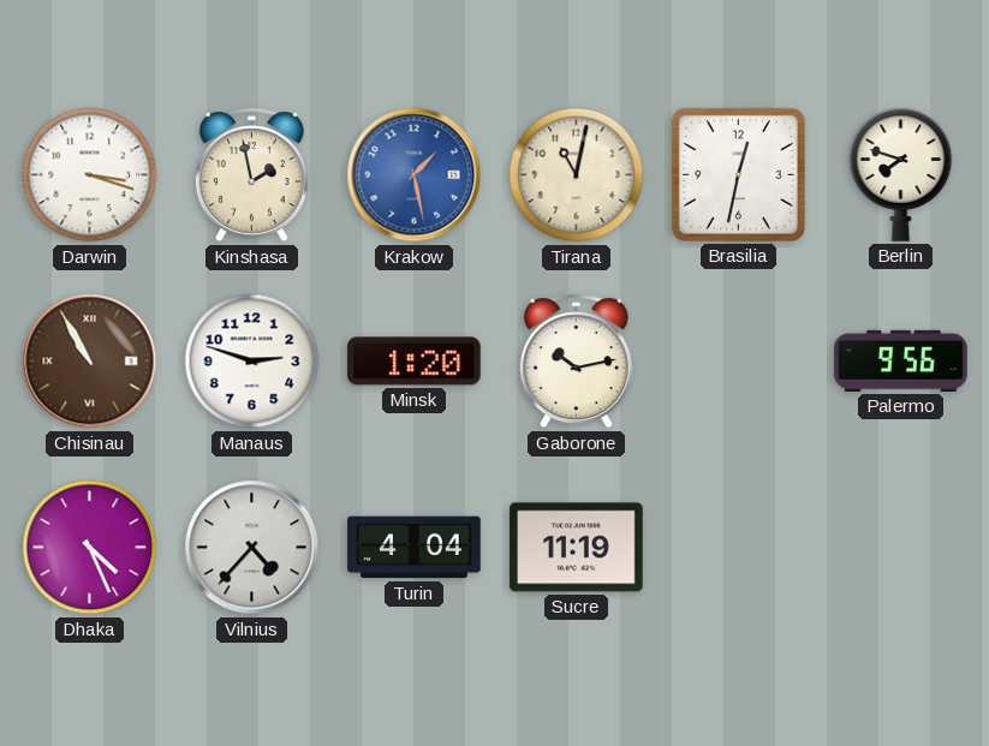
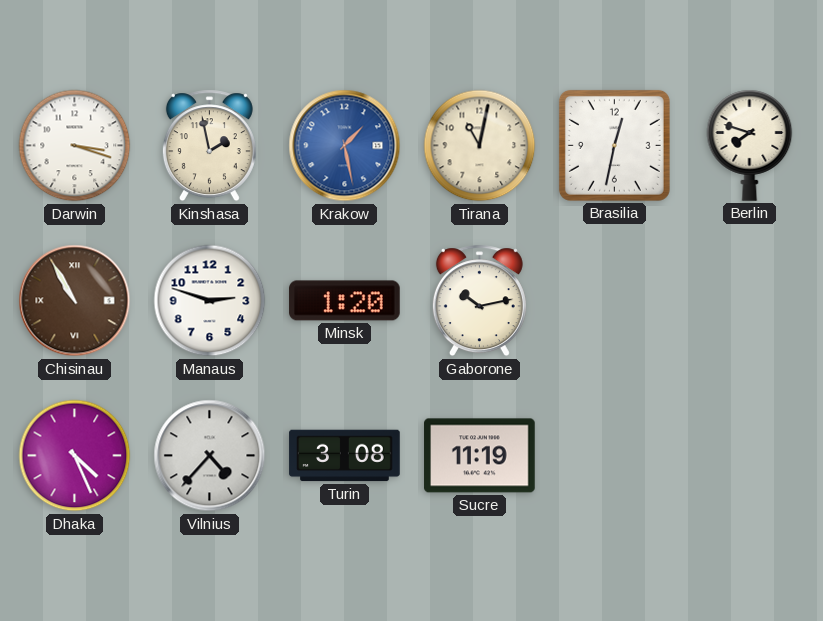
Palermo: 9:56 -> none (901, 360)
Turin: 4:04 -> 3:08 (345, 456)
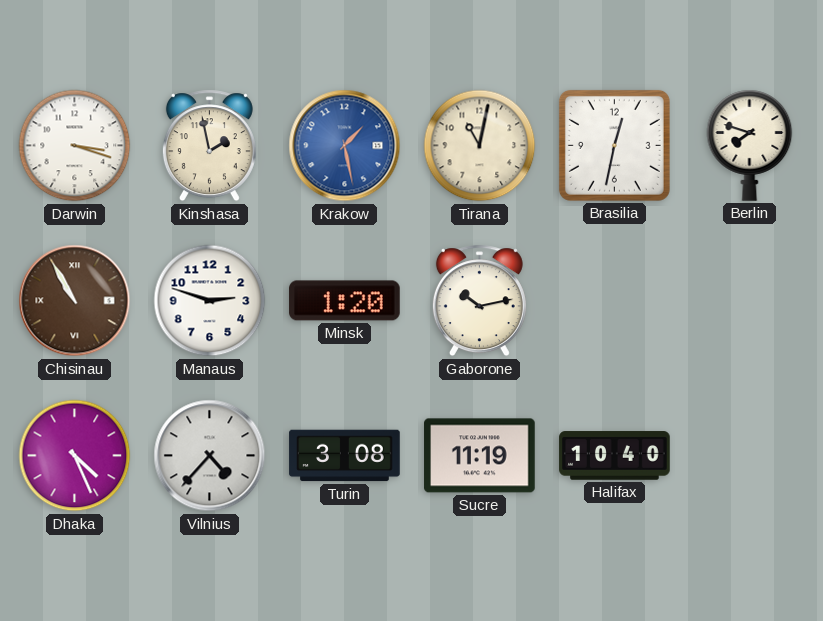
Halifax: none -> 10:40 (615, 456)
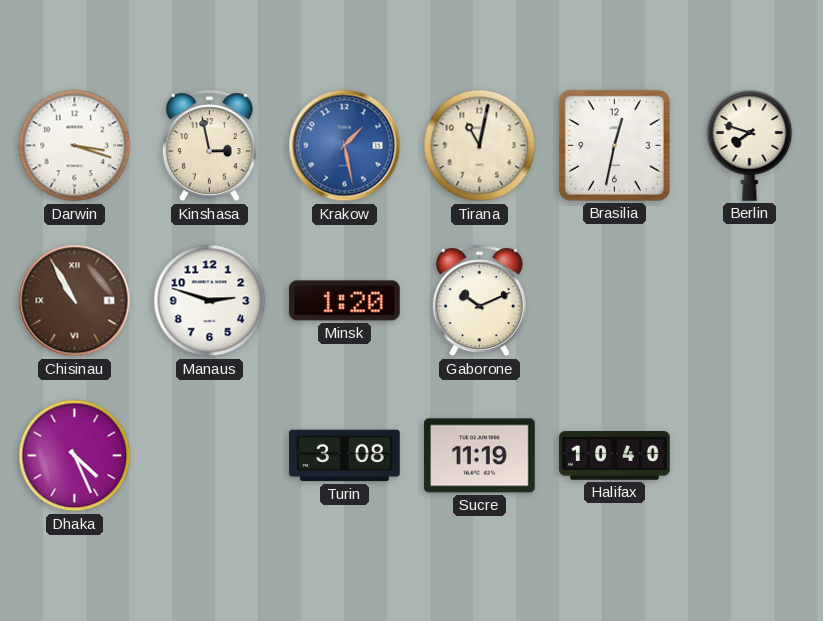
Kinshasa: 1:58 -> 2:58 (209, 146)
Gaborone: 10:13 -> 10:11 (479, 301)
Vilnius: 4:37 -> none (210, 456)
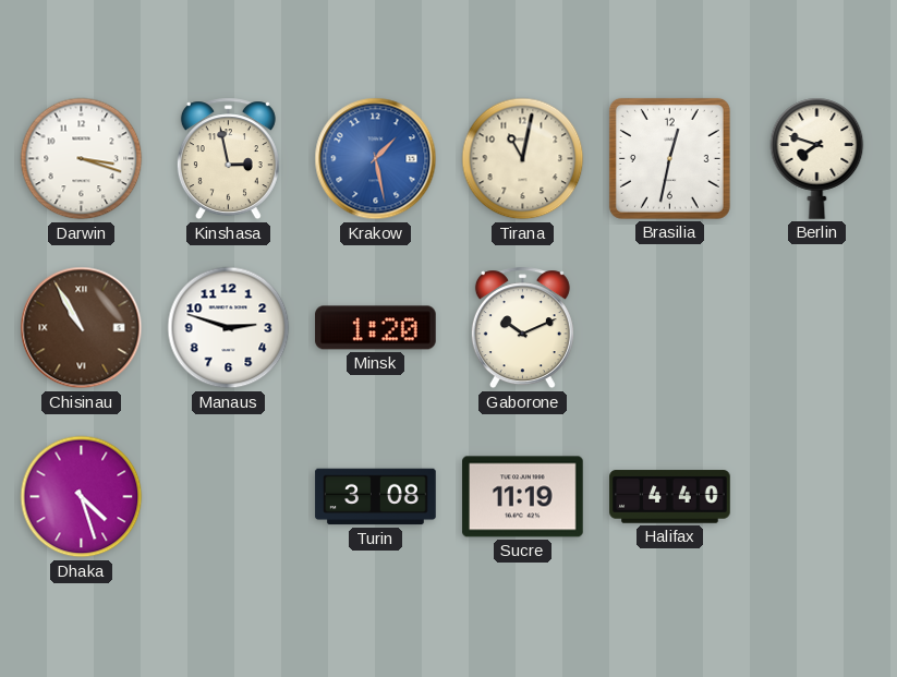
Dhaka: 4:26 -> 4:27 (82, 497)
Halifax: 10:40 -> 4:40 (670, 497)
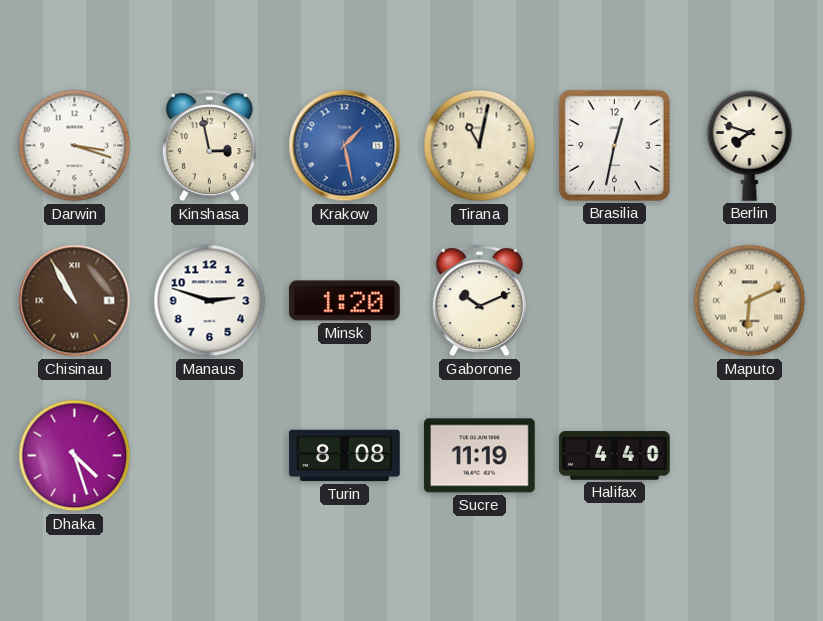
Maputo: none -> 6:11 (750, 301)
Turin: 3:08 -> 8:08 (345, 456)
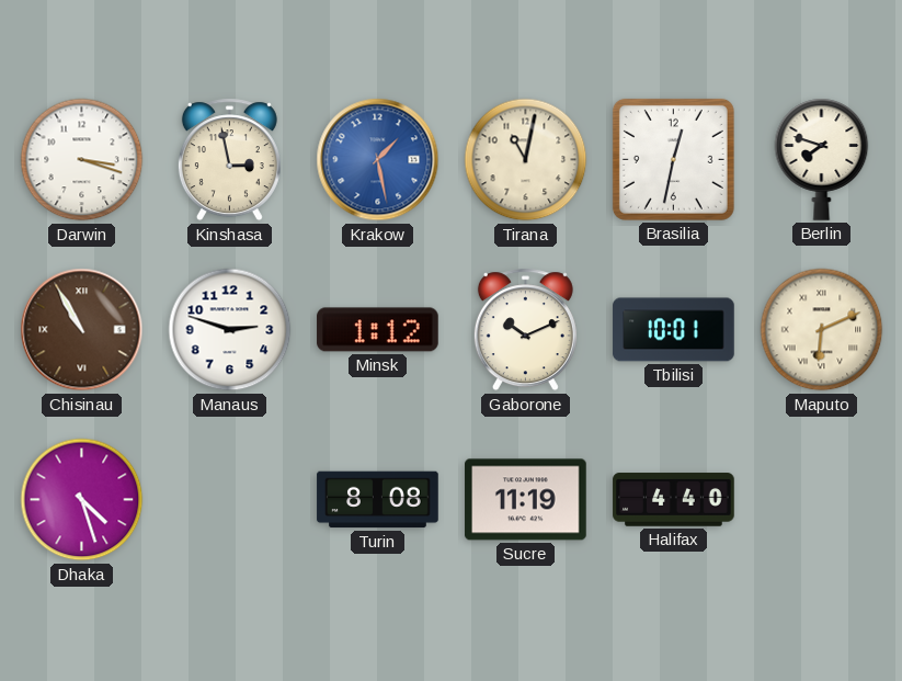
Minsk: 1:20 -> 1:12 (378, 330)
Tbilisi: none -> 10:01 (674, 330)
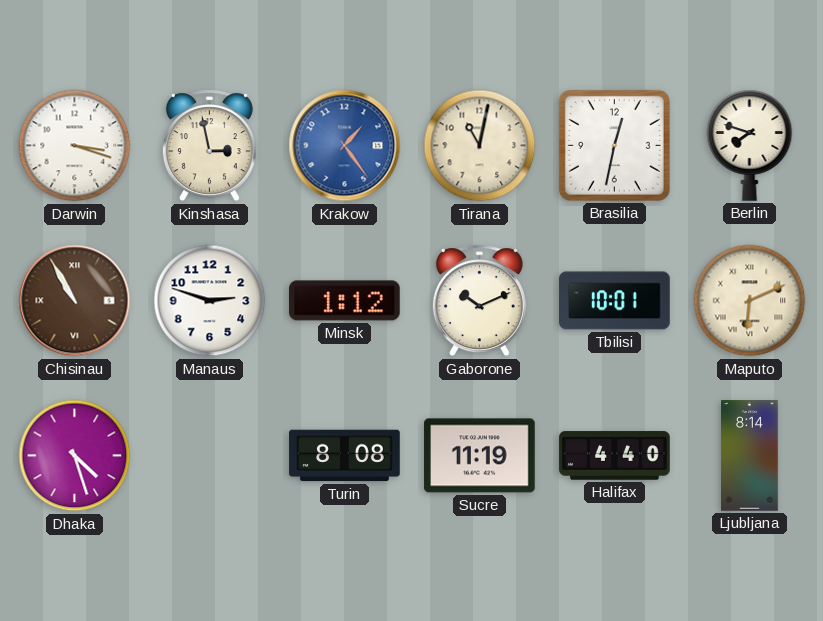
Krakow: 1:28 -> 1:24 (345, 146)
Ljubljana: none -> 8:14 (750, 456)
